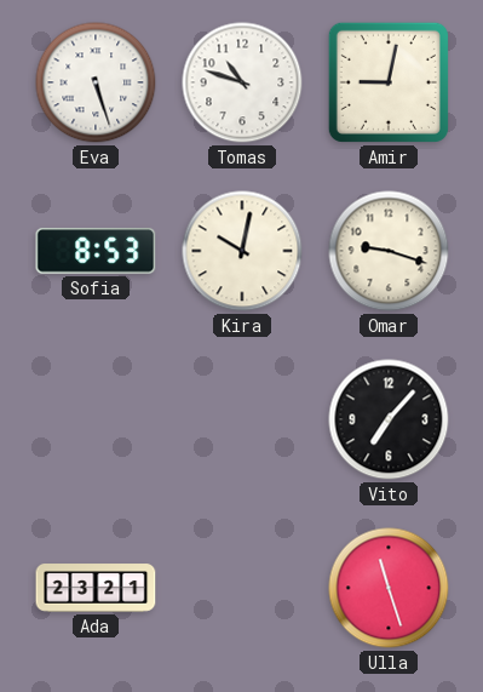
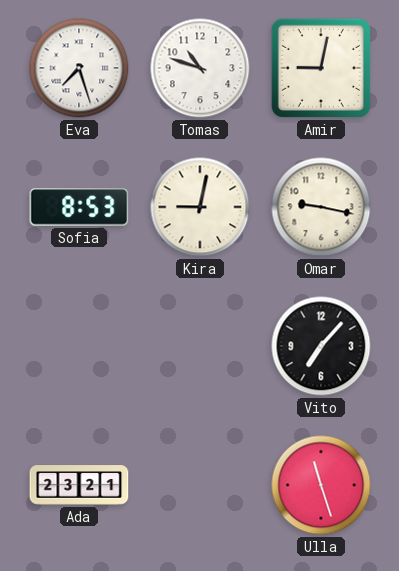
Eva: 5:27 -> 7:27 (79, 68)
Kira: 10:02 -> 9:02 (200, 207)
Omar: 9:18 -> 9:17 (321, 207)
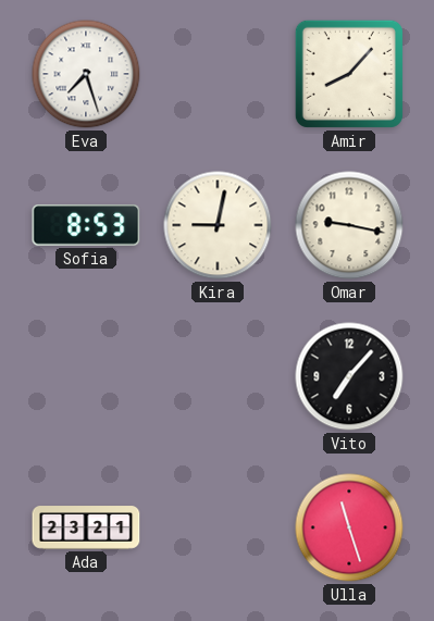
Tomas: 10:48 -> none (200, 68)
Amir: 9:02 -> 8:07 (349, 74)
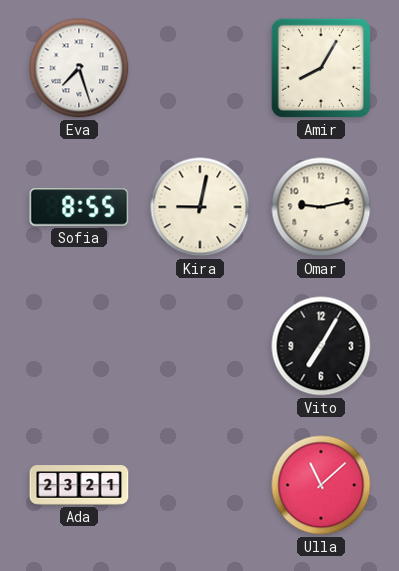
Amir: 8:07 -> 8:05 (321, 68)
Sofia: 8:53 -> 8:55 (79, 207)
Omar: 9:17 -> 9:13 (321, 207)
Vito: 7:07 -> 7:05 (321, 346)
Ulla: 11:27 -> 11:08 (321, 485)
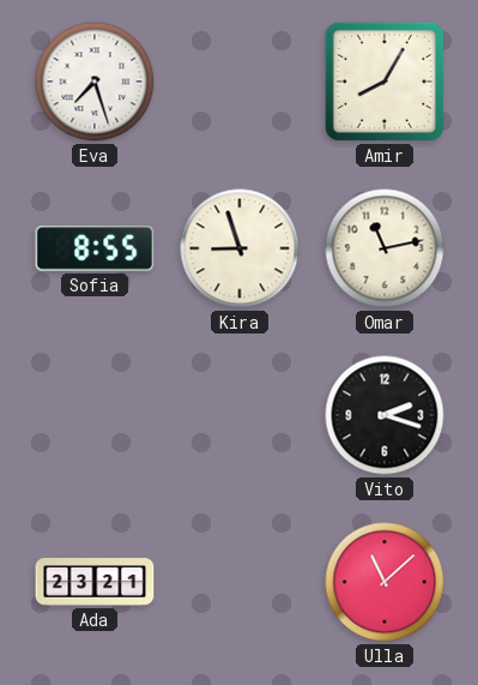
Kira: 9:02 -> 8:57 (240, 248)
Omar: 9:13 -> 11:13 (385, 248)
Vito: 7:05 -> 2:18 (385, 415)
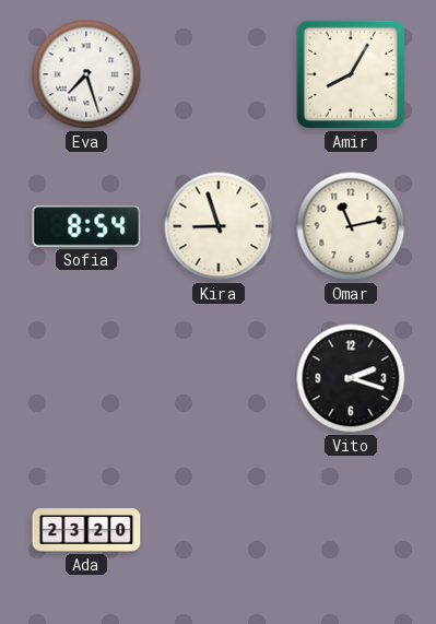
Sofia: 8:55 -> 8:54 (86, 226)
Ada: 23:21 -> 23:20 (86, 530)
Ulla: 11:08 -> none (385, 582)
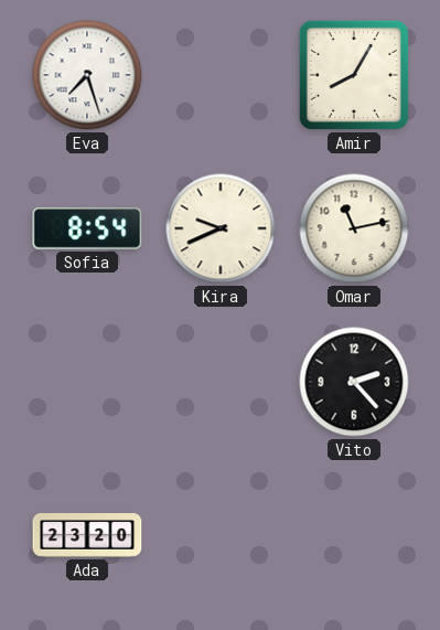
Kira: 8:57 -> 9:41 (221, 228)
Vito: 2:18 -> 2:23 (354, 382)
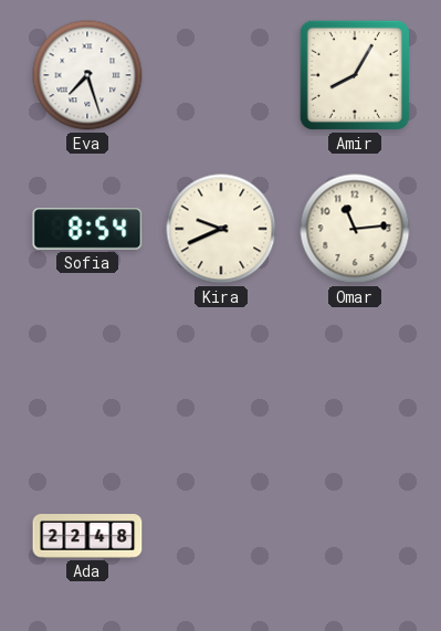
Omar: 11:13 -> 11:14 (355, 229)
Vito: 2:23 -> none (354, 382)
Ada: 23:20 -> 22:48 (87, 536)
